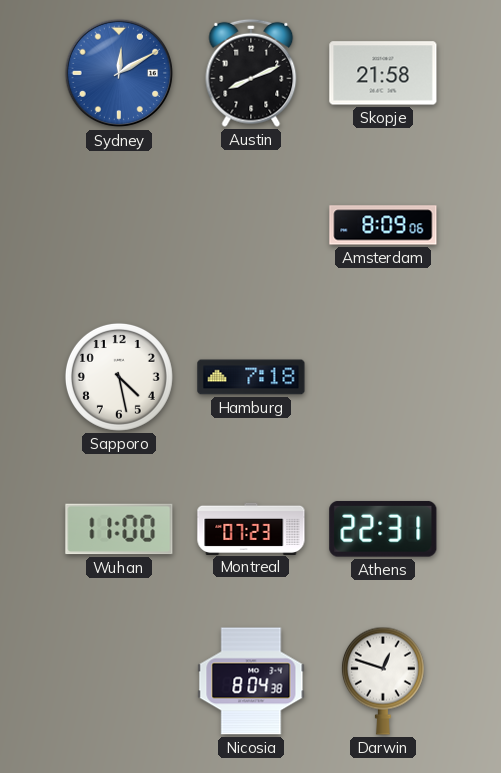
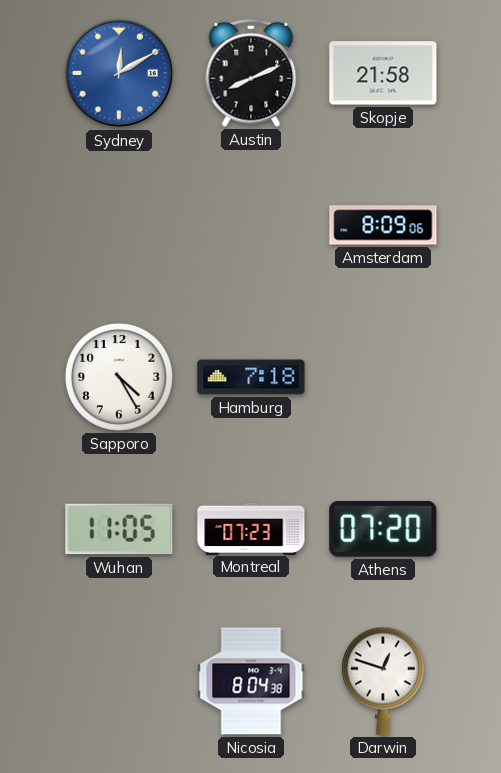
Sapporo: 4:28 -> 4:25 (119, 377)
Wuhan: 11:00 -> 11:05 (119, 529)
Athens: 22:31 -> 07:20 (383, 529)
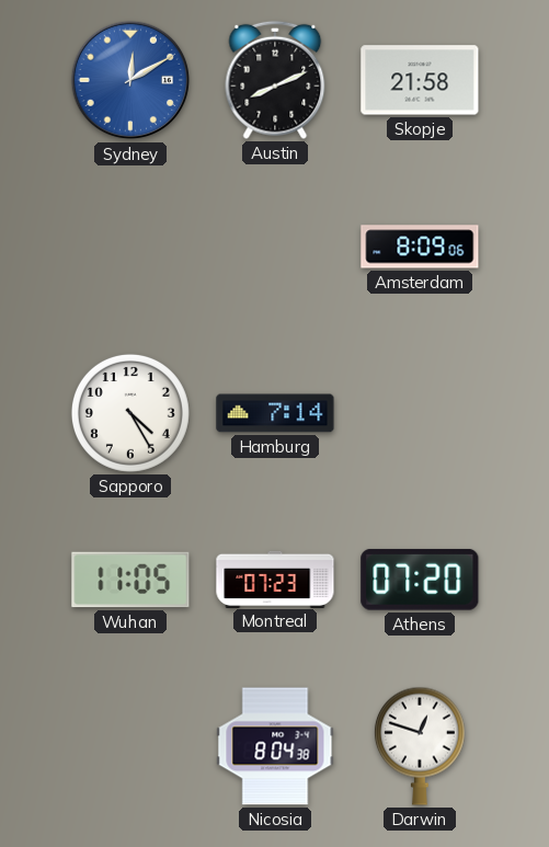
Hamburg: 7:18 -> 7:14 (275, 413)
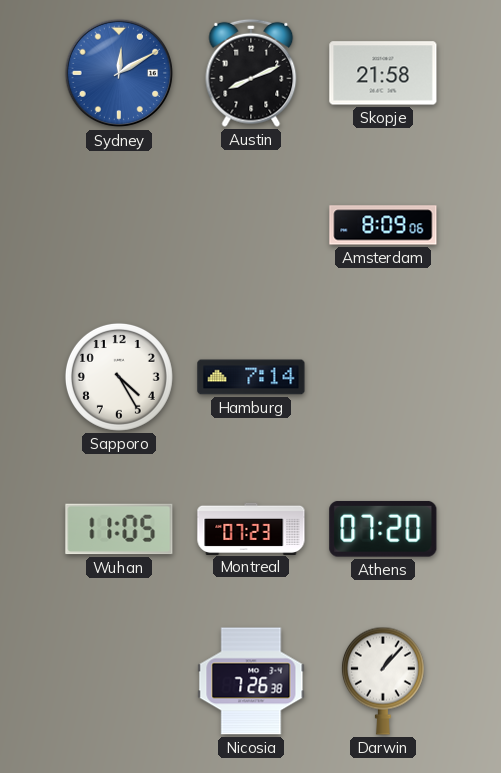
Nicosia: 8:04 -> 7:26 (251, 681)
Darwin: 12:48 -> 1:07 (383, 681)
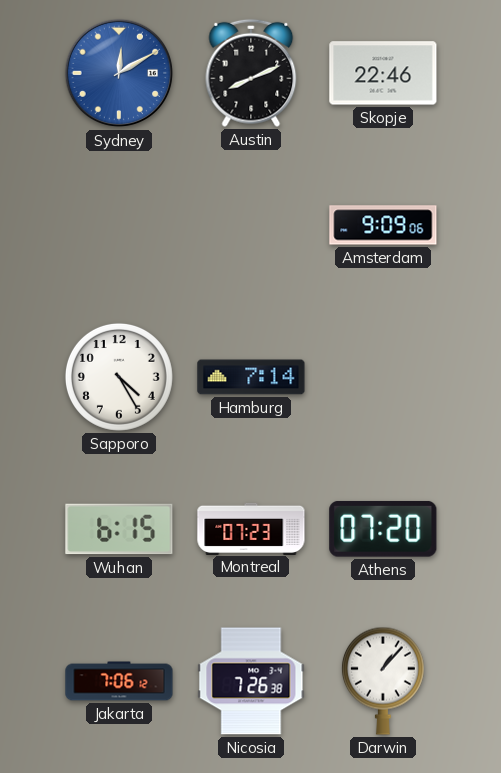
Skopje: 21:58 -> 22:46 (383, 73)
Amsterdam: 8:09 -> 9:09 (383, 225)
Wuhan: 11:05 -> 6:15 (119, 529)
Jakarta: none -> 7:06 (119, 681)
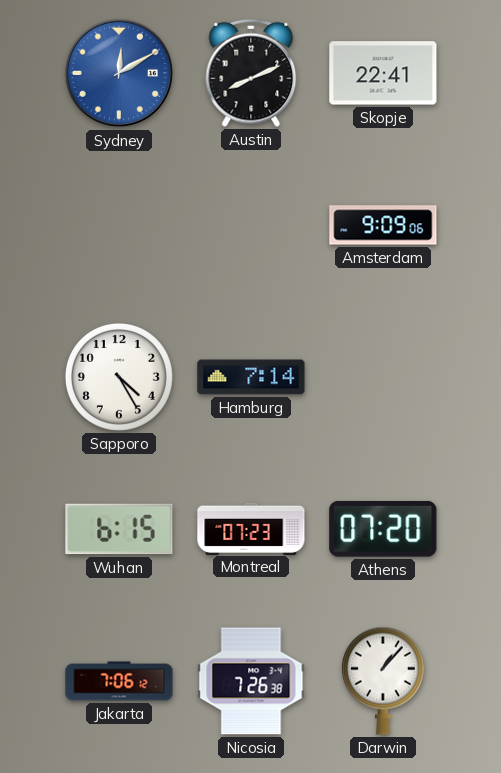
Skopje: 22:46 -> 22:41 (383, 73)
